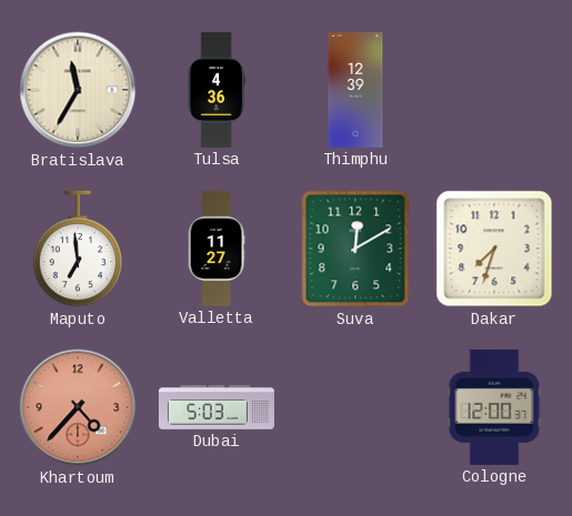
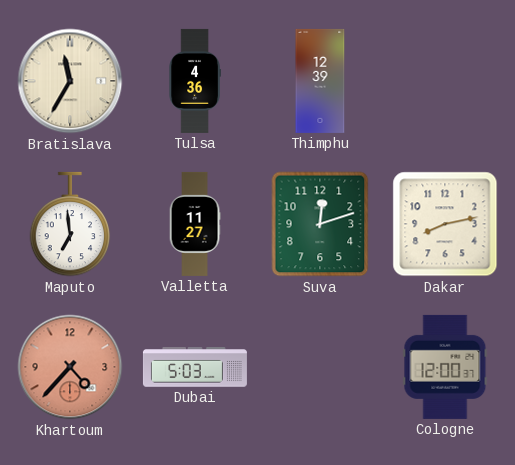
Suva: 12:10 -> 12:12 (320, 224)
Dakar: 7:33 -> 8:13 (445, 224)
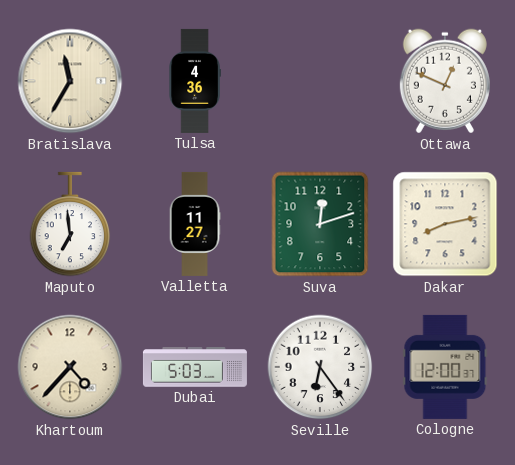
Thimphu: 12:39 -> none (320, 81)
Ottawa: none -> 12:49 (445, 81)
Khartoum dial: salmon -> cream (70, 367)
Seville: none -> 6:24 (320, 367)
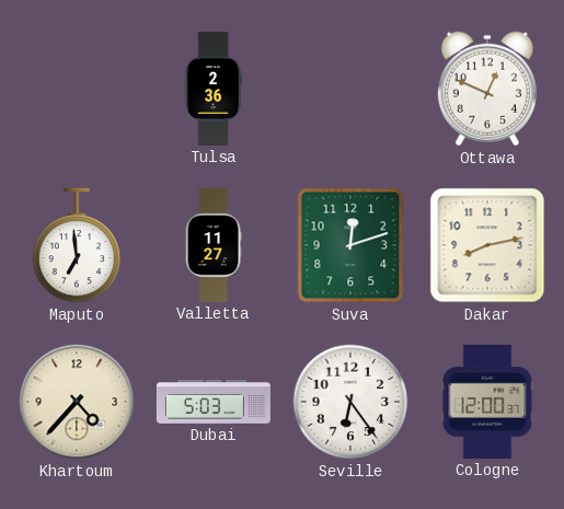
Bratislava: 11:35 -> none (70, 81)
Tulsa: 4:36 -> 2:36 (214, 89)
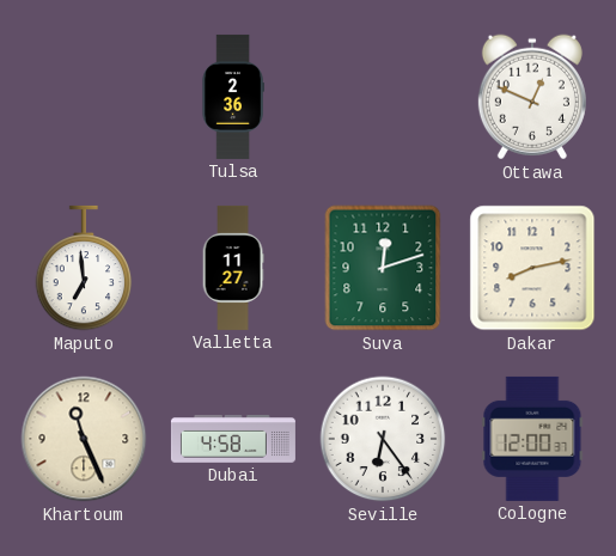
Khartoum: 4:37 -> 11:26 (84, 439)
Dubai: 5:03 -> 4:58 (233, 439)
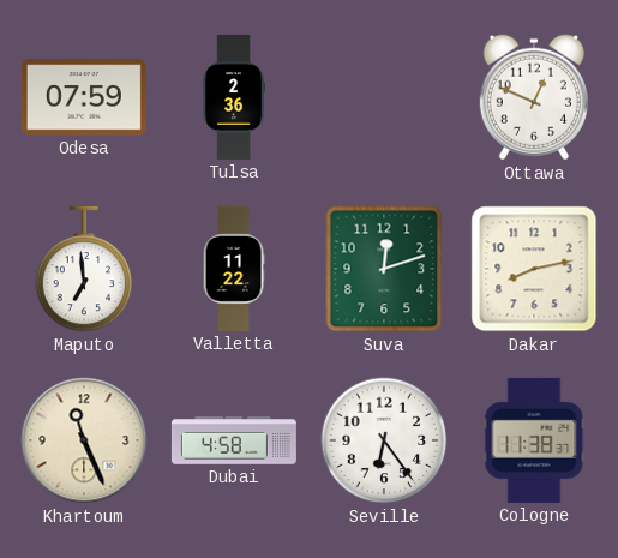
Odesa: none -> 07:59 (84, 97)
Valletta: 11:27 -> 11:22 (234, 269)
Cologne: 12:00 -> 11:38 (534, 440)
